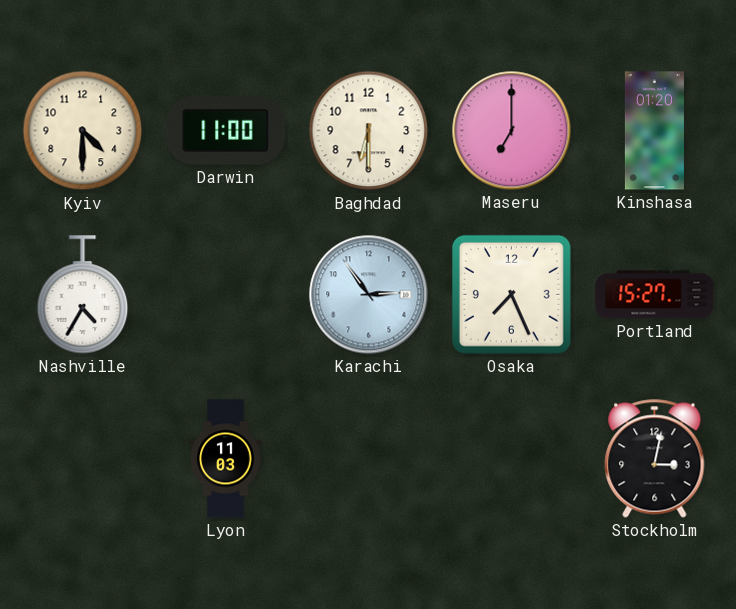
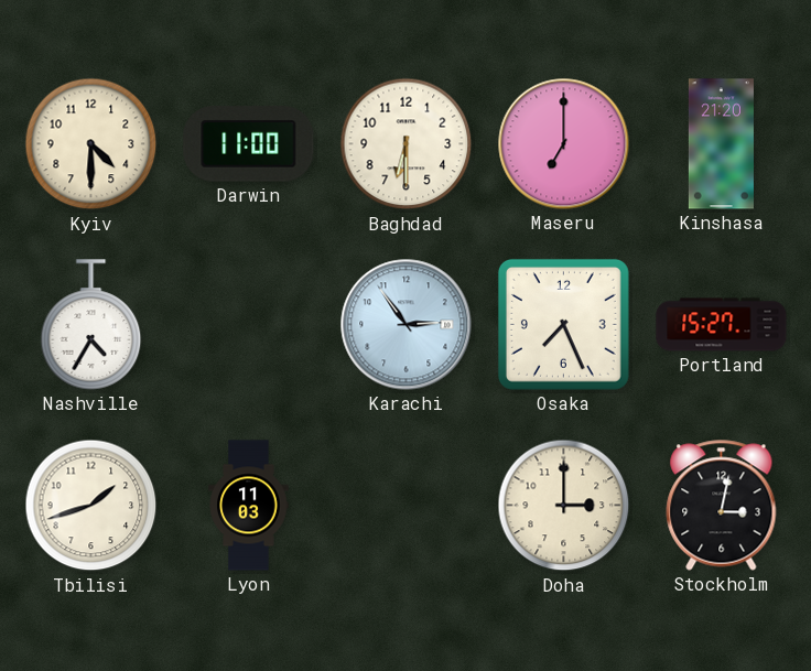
Kinshasa: 01:20 -> 21:20 (721, 144)
Tbilisi: none -> 1:42 (91, 506)
Doha: none -> 3:00 (564, 506)
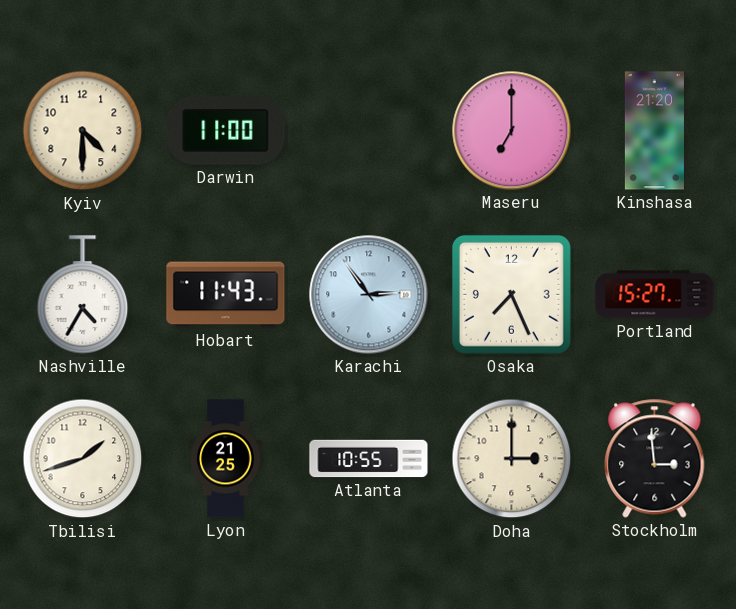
Baghdad: 6:30 -> none (407, 144)
Hobart: none -> 11:43 (226, 295)
Lyon: 11:03 -> 21:25 (226, 459)
Atlanta: none -> 10:55 (369, 459)
Stockholm: 3:02 -> 2:59 (655, 459)
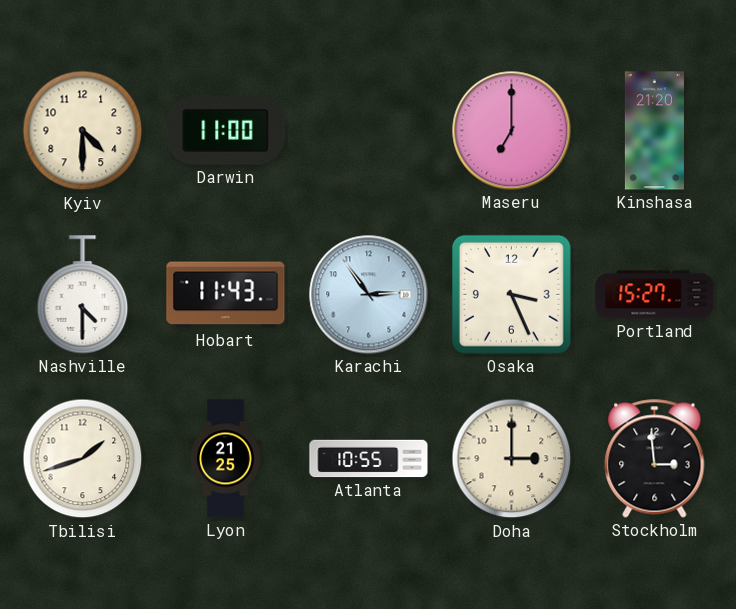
Nashville: 4:35 -> 4:30 (83, 295)
Osaka: 7:26 -> 3:26 (511, 294)
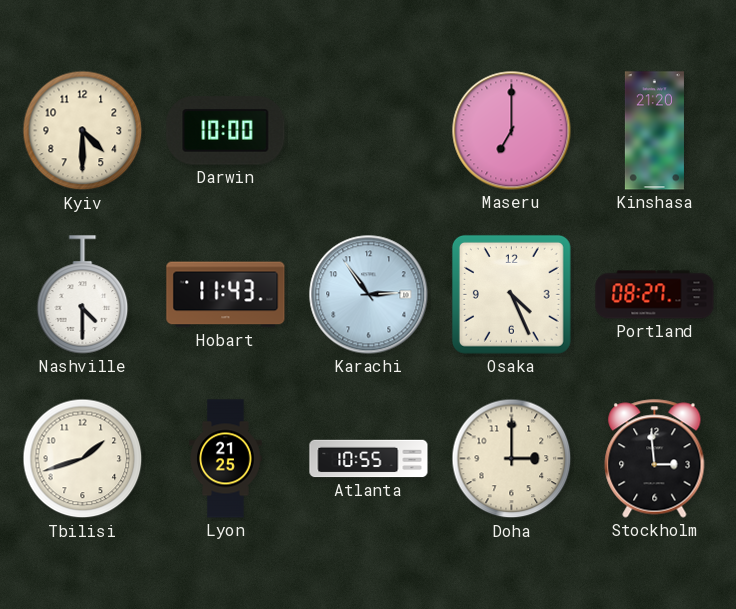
Darwin: 11:00 -> 10:00 (226, 131)
Osaka: 3:26 -> 4:26 (511, 294)
Portland: 15:27 -> 08:27 (655, 295)
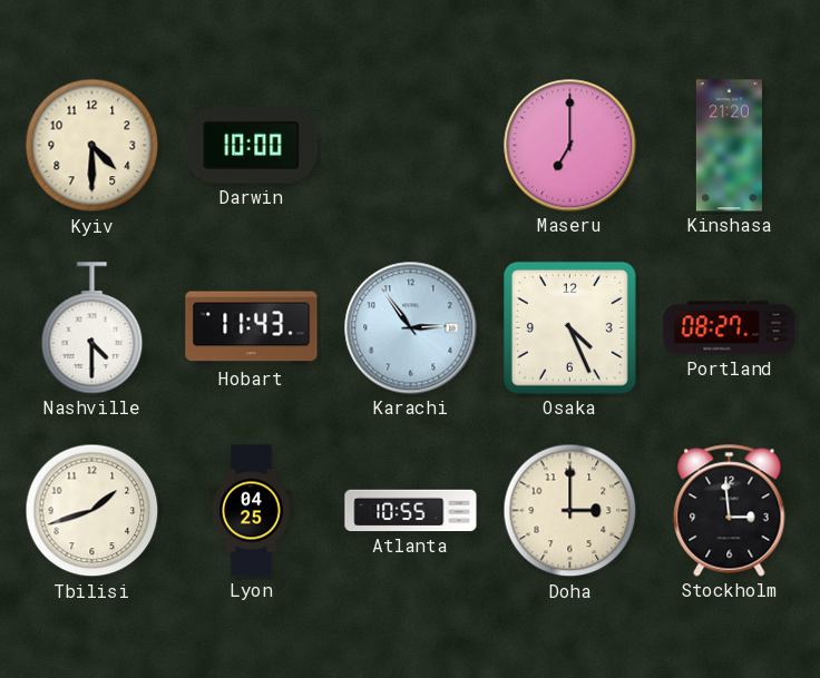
Lyon: 21:25 -> 04:25 (252, 511)
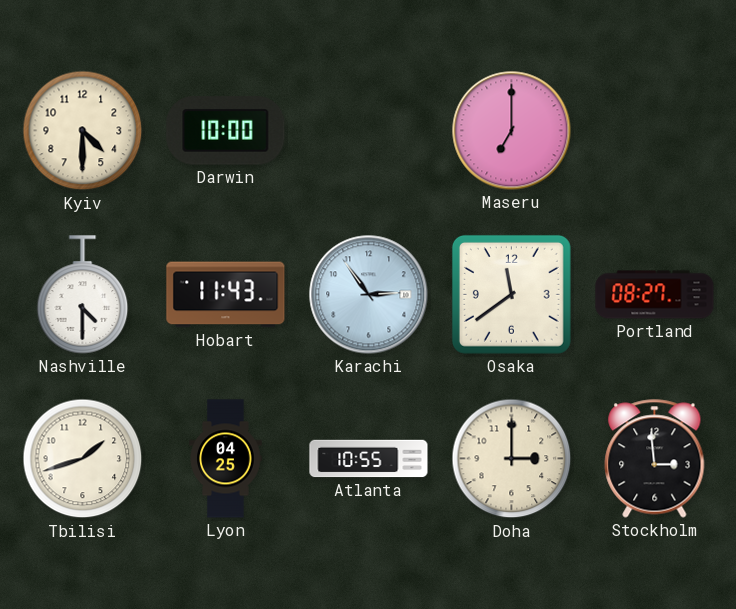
Kinshasa: 21:20 -> none (729, 146)
Osaka: 4:26 -> 11:39 (511, 294)
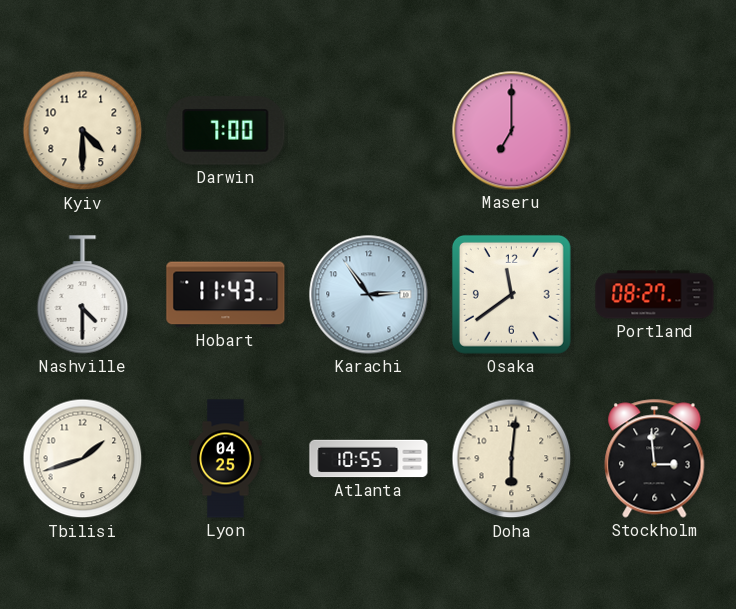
Darwin: 10:00 -> 7:00 (226, 131)
Doha: 3:00 -> 6:01 (512, 459)
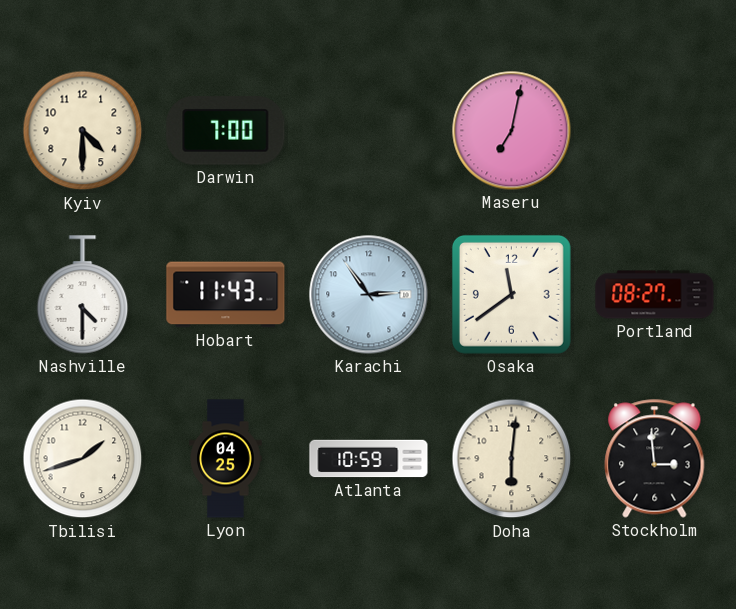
Maseru: 7:00 -> 7:02 (512, 131)
Atlanta: 10:55 -> 10:59 (369, 459)
